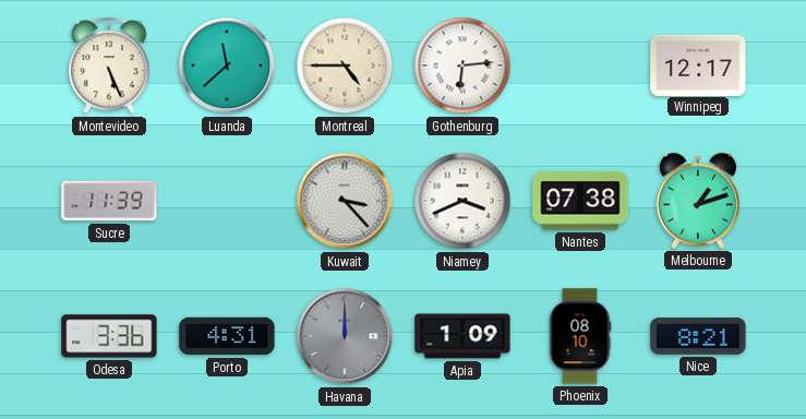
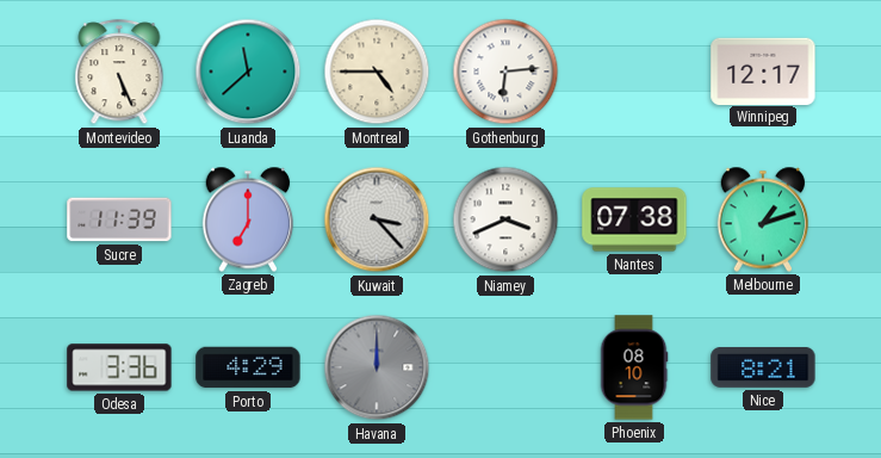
Zagreb: none -> 7:00 (248, 219)
Porto: 4:31 -> 4:29 (248, 367)
Apia: 1:09 -> none (462, 336)
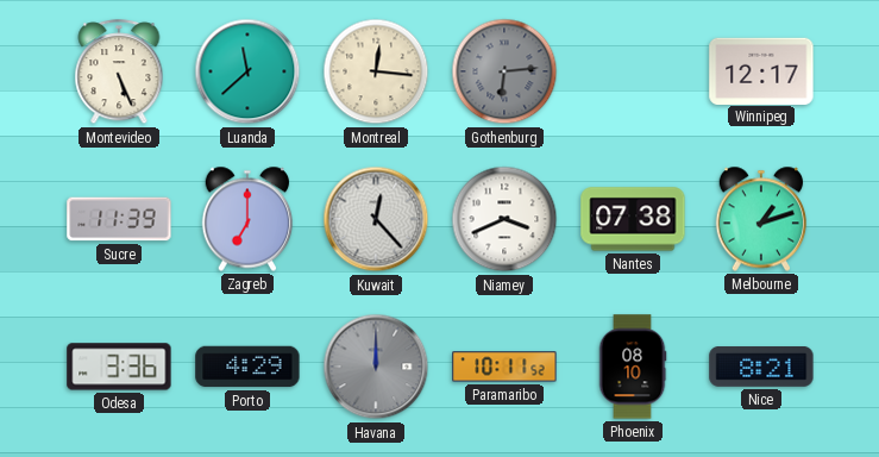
Montreal: 4:45 -> 12:16 (376, 71)
Gothenburg dial: white -> grey (504, 71)
Kuwait: 3:23 -> 12:23 (376, 219)
Paramaribo: none -> 10:11 (504, 367)
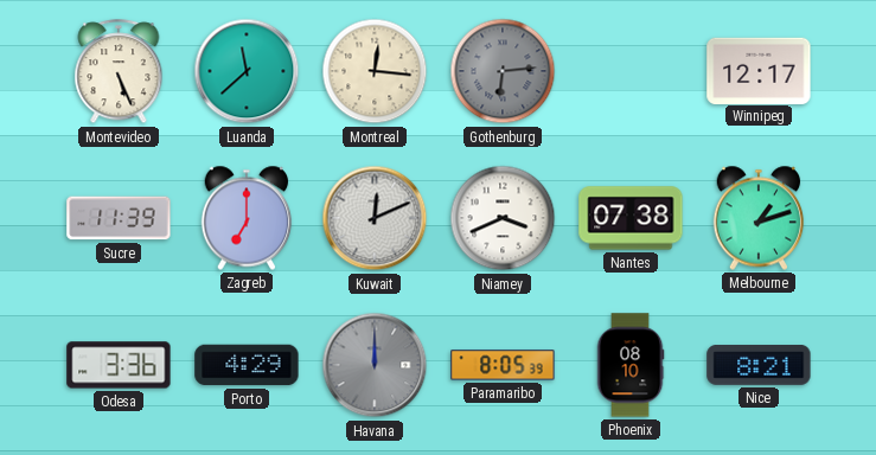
Kuwait: 12:23 -> 12:11 (375, 218)
Paramaribo: 10:11 -> 8:05 (503, 365)
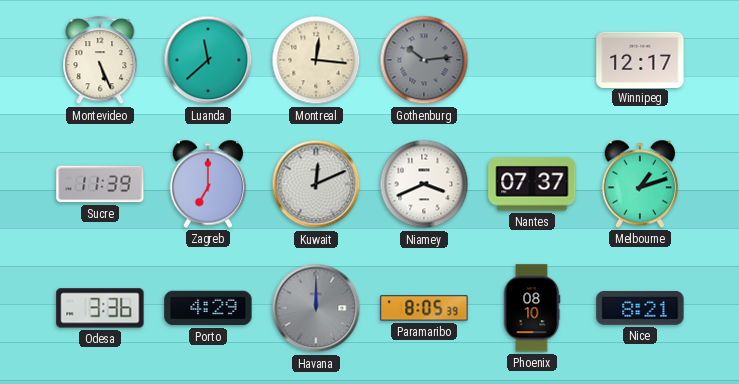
Gothenburg: 6:14 -> 10:14 (424, 60)
Nantes: 07:38 -> 07:37 (532, 184)
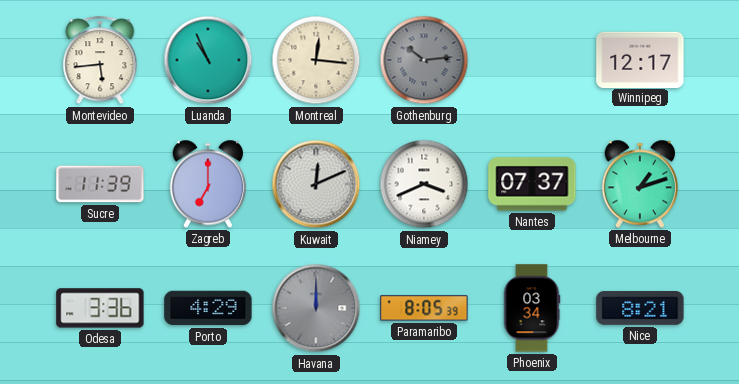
Montevideo: 5:26 -> 5:44 (100, 61)
Luanda: 11:38 -> 10:56 (208, 60)
Phoenix: 08:10 -> 03:34 (532, 308)
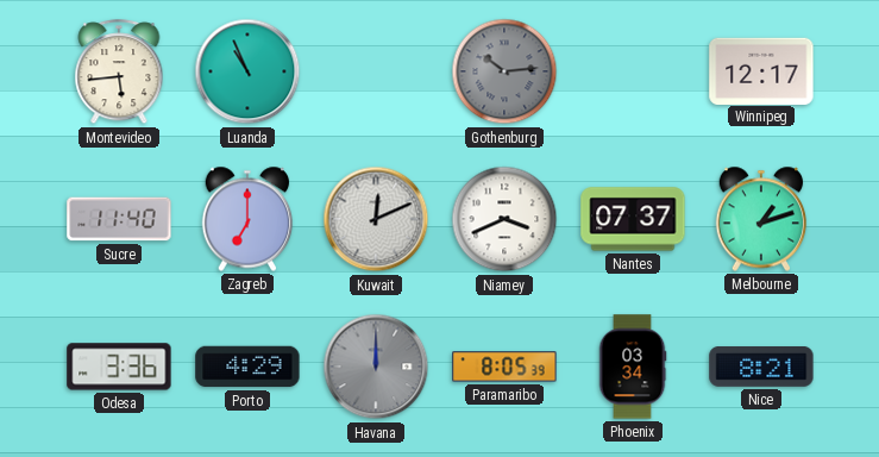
Montreal: 12:16 -> none (316, 60)
Sucre: 11:39 -> 11:40 (119, 219)
